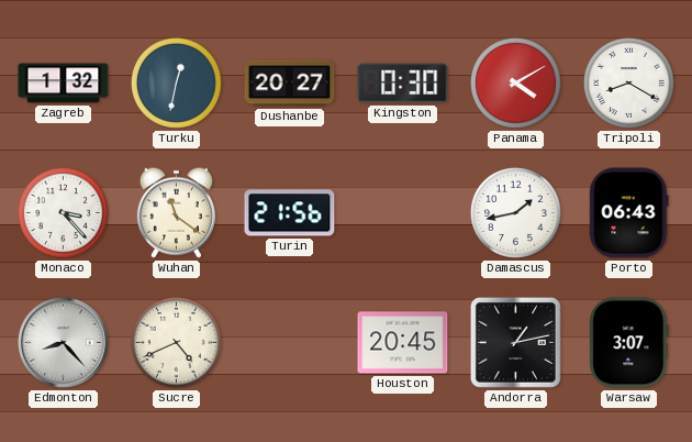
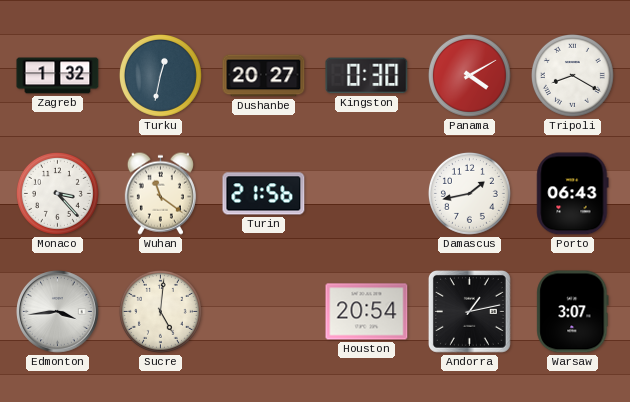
Edmonton: 8:23 -> 3:44 (58, 312)
Sucre: 4:41 -> 5:01 (160, 311)
Houston: 20:45 -> 20:54 (367, 312)
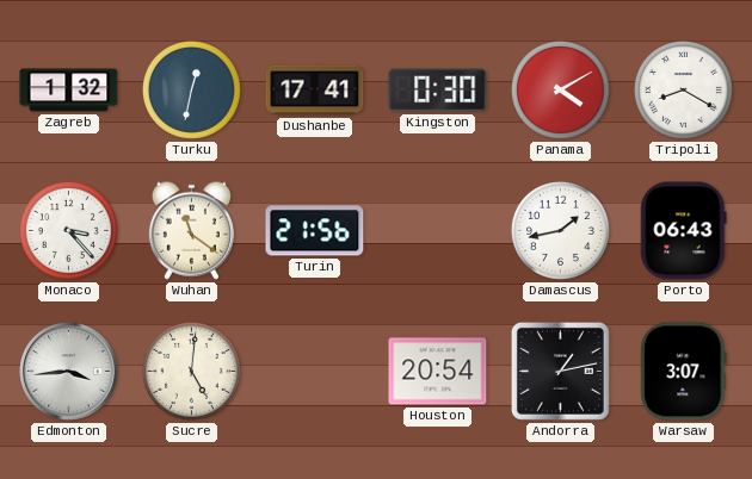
Dushanbe: 20:27 -> 17:41 (315, 91)
